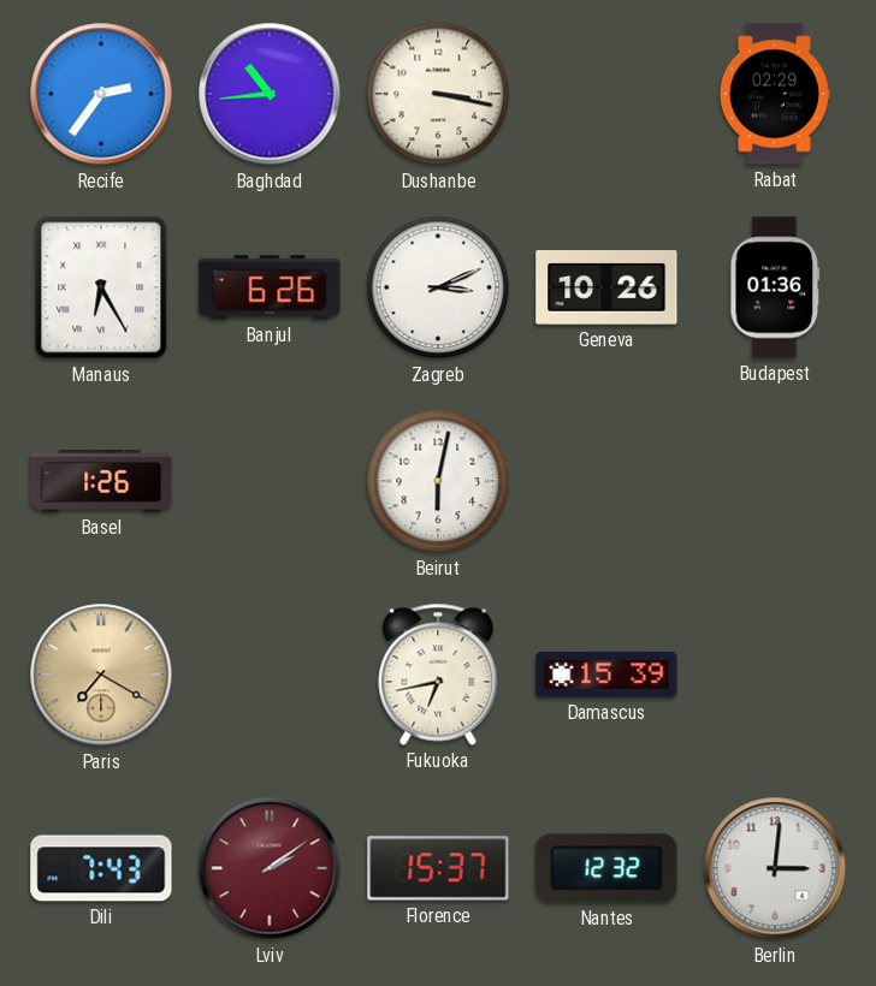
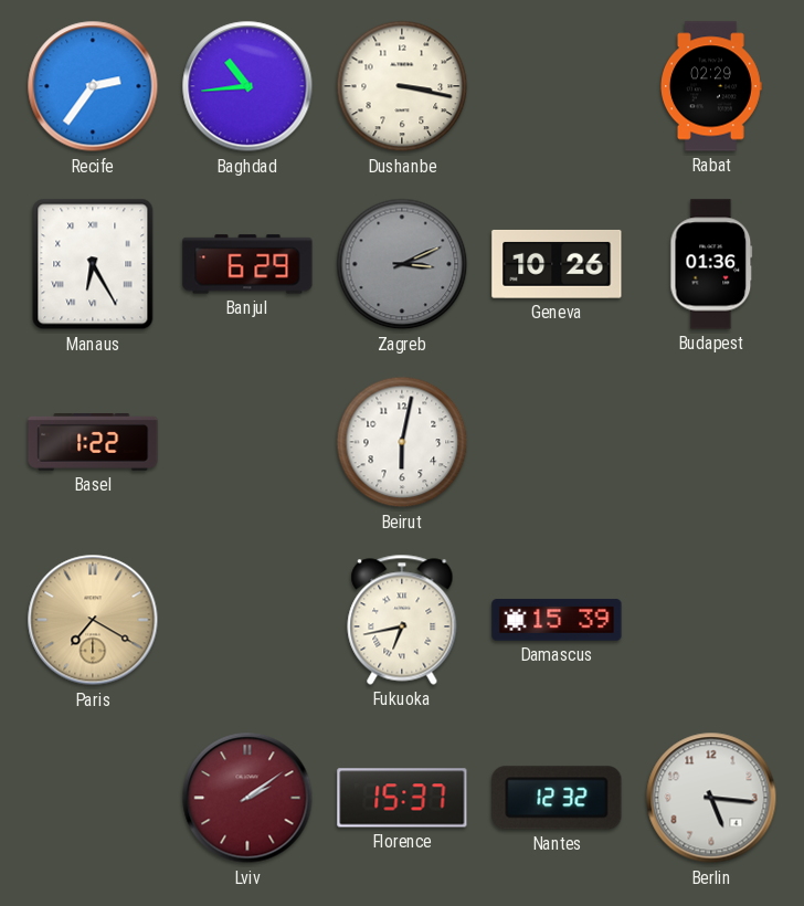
Banjul: 6:26 -> 6:29 (247, 264)
Zagreb dial: white -> grey (402, 264)
Basel: 1:26 -> 1:22 (93, 443)
Dili: 7:43 -> none (101, 868)
Berlin: 3:01 -> 5:16 (711, 798)
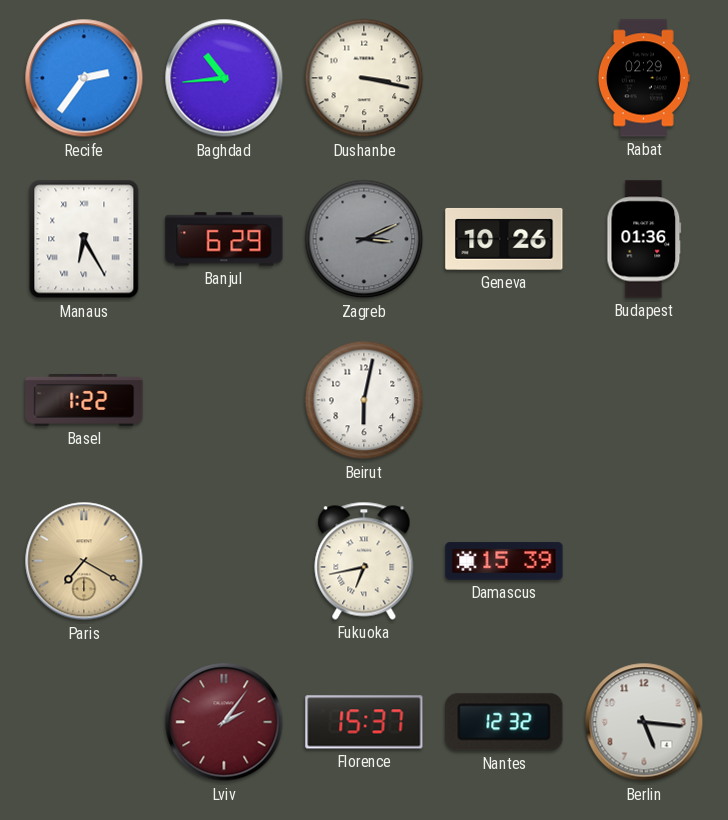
Lviv: 2:09 -> 2:06 (224, 722)
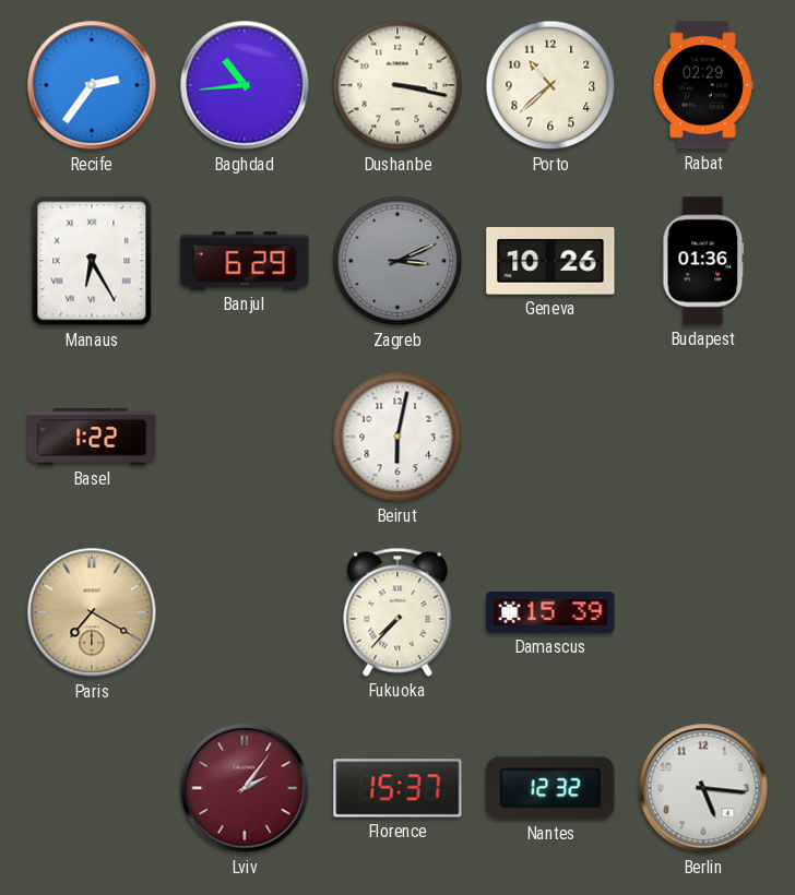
Porto: none -> 10:38 (550, 85)
Fukuoka: 6:43 -> 7:37 (397, 612)
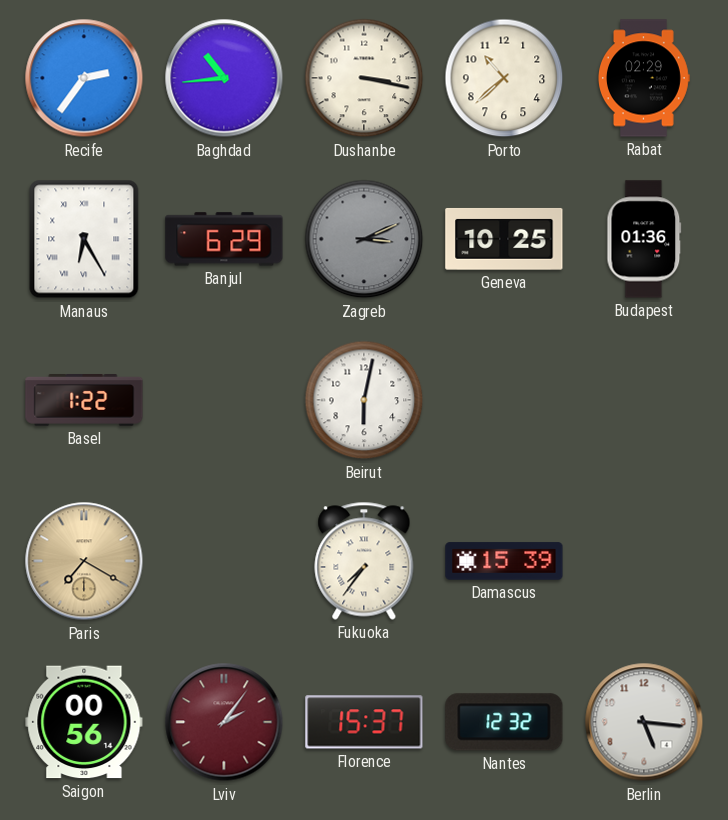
Geneva: 10:26 -> 10:25 (504, 239)
Fukuoka: 7:37 -> 7:36 (364, 561)
Saigon: none -> 00:56 (84, 722)
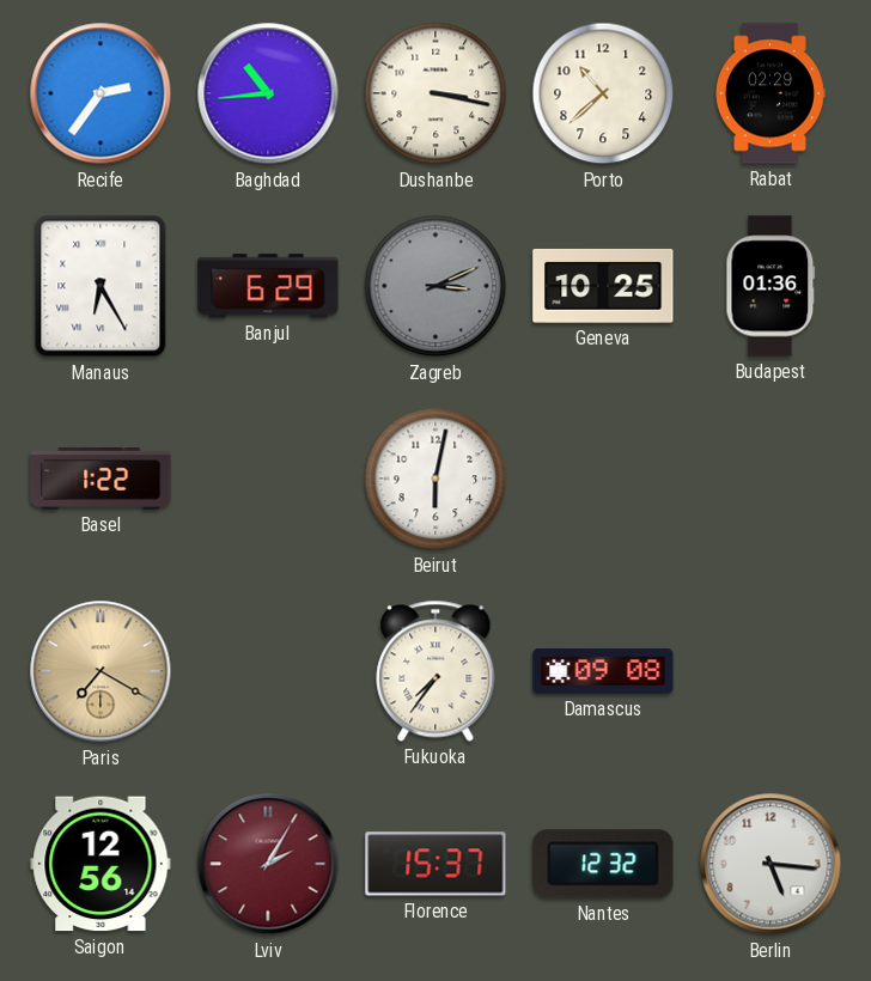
Damascus: 15:39 -> 09:08 (603, 671)
Saigon: 00:56 -> 12:56 (100, 864)
Lviv: 2:06 -> 2:05 (268, 864)
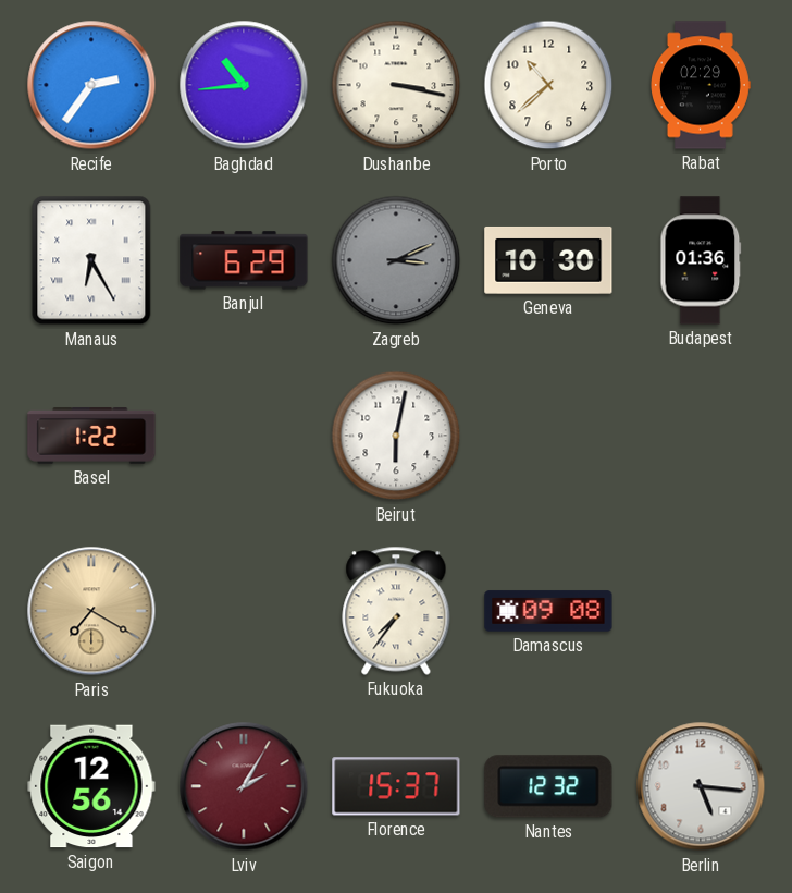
Geneva: 10:25 -> 10:30 (548, 260)
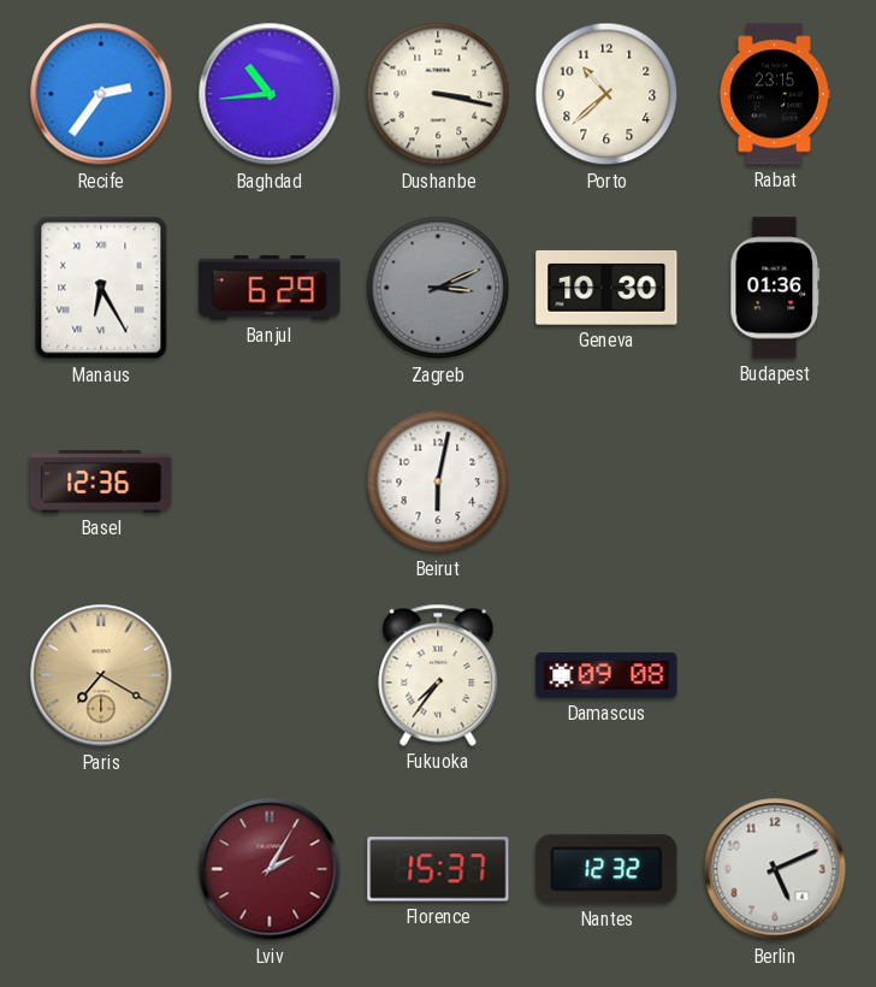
Rabat: 02:29 -> 23:15 (775, 94)
Basel: 1:22 -> 12:36 (101, 483)
Saigon: 12:56 -> none (91, 786)
Berlin: 5:16 -> 5:11 (775, 869)
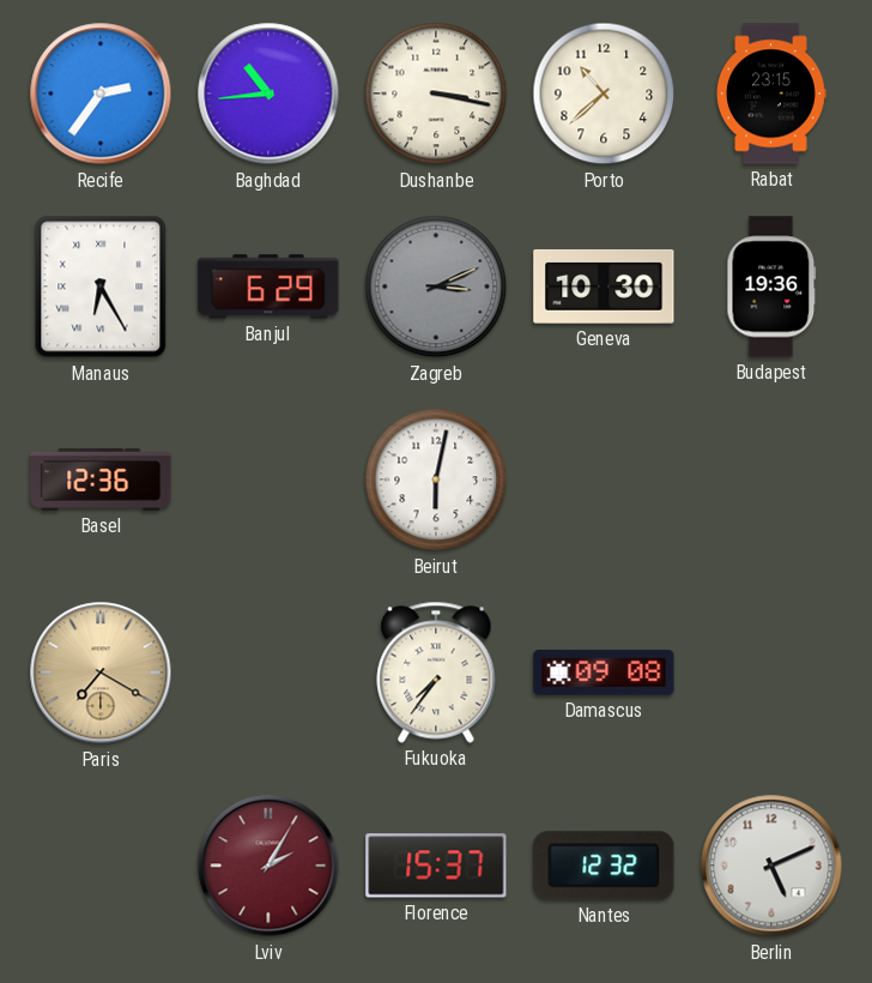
Budapest: 01:36 -> 19:36 (771, 287)
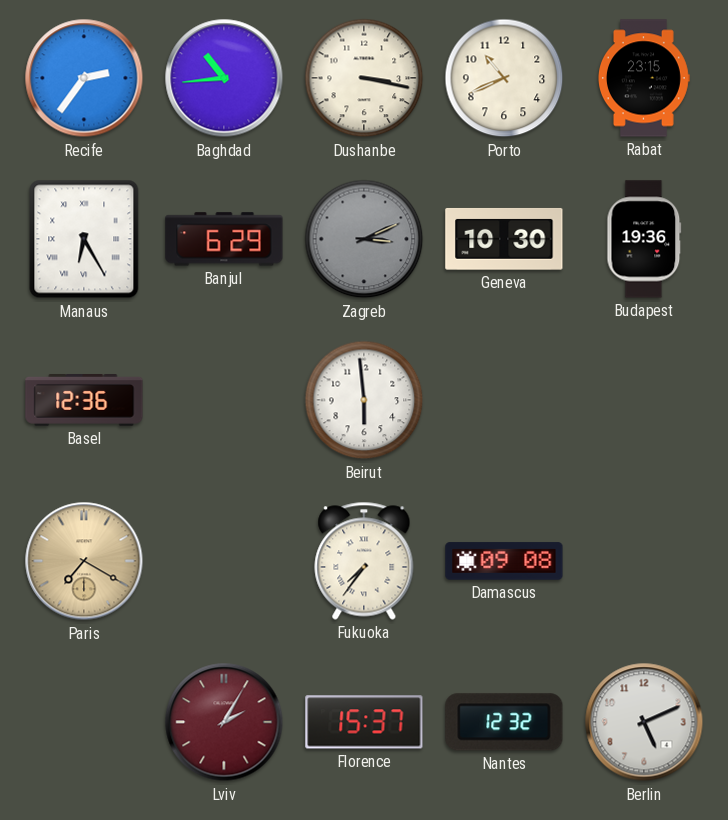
Porto: 10:38 -> 10:41 (504, 78)
Beirut: 6:02 -> 5:59 (364, 400)
